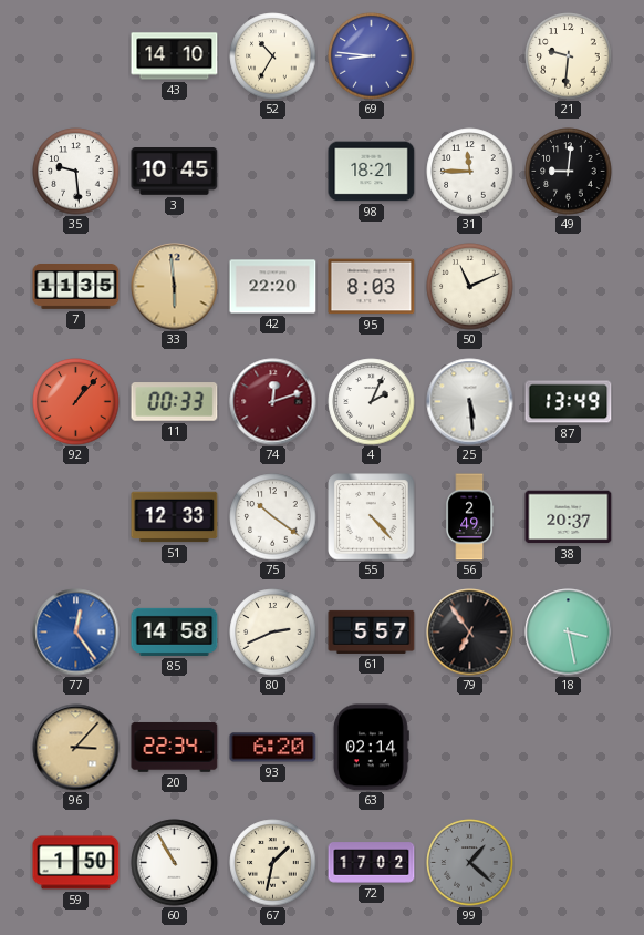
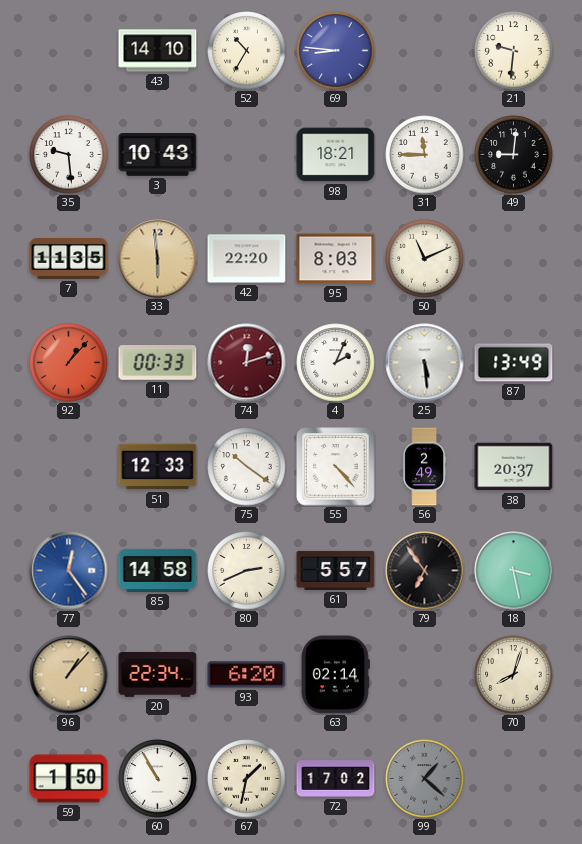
3: 10:45 -> 10:43 (158, 155)
96: 3:07 -> 1:07 (69, 675)
70: none -> 8:03 (514, 675)
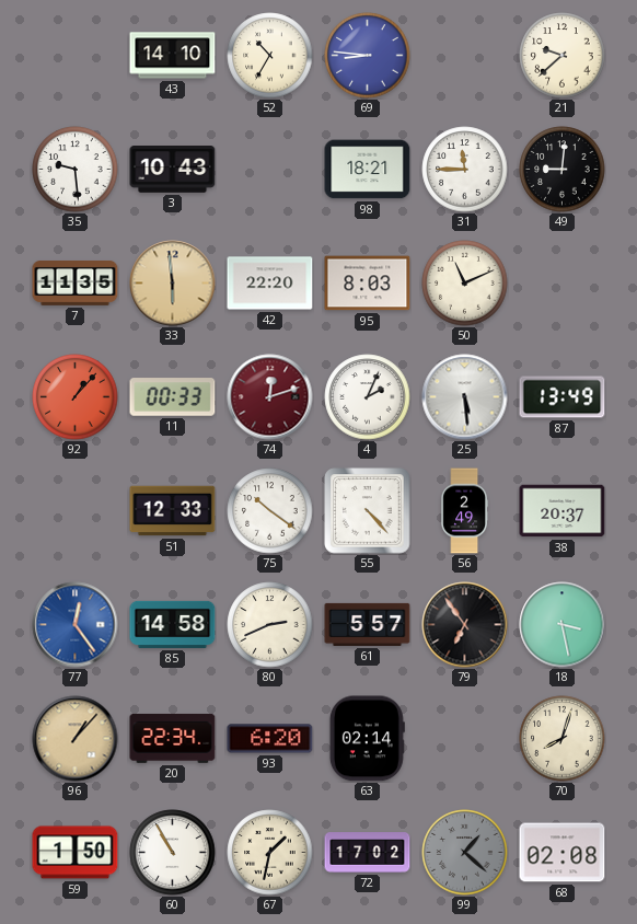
21: 9:31 -> 9:38 (563, 56)
68: none -> 02:08 (563, 853)
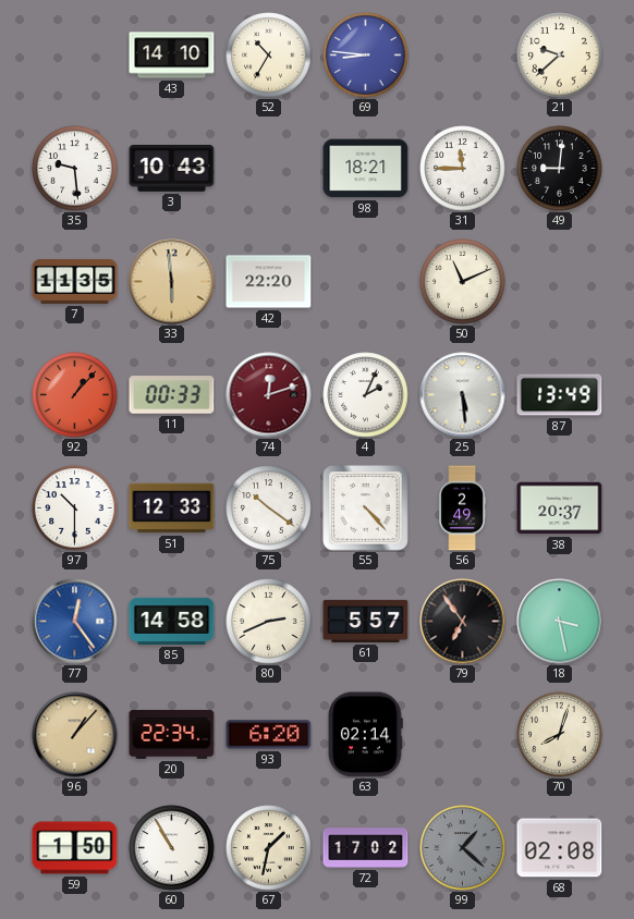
95: 8:03 -> none (368, 284)
97: none -> 10:30 (75, 508)
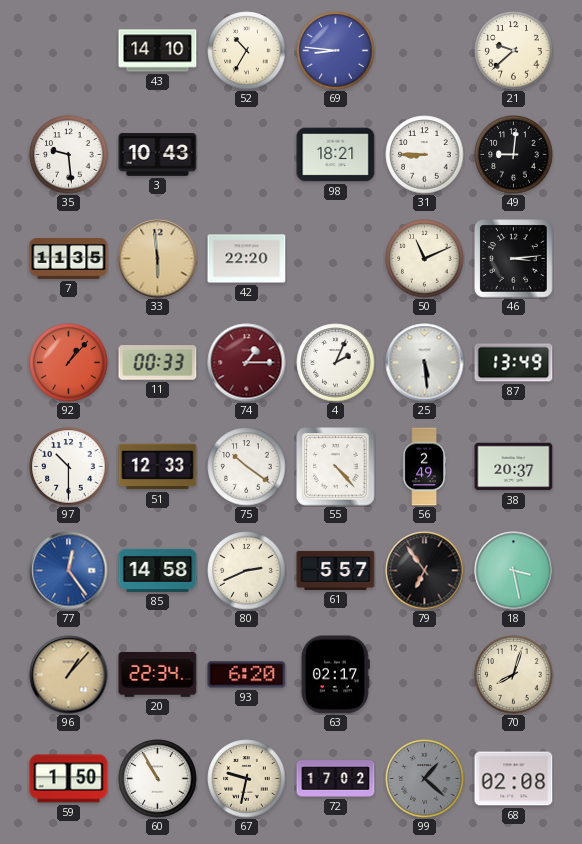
31: 11:45 -> 8:45 (425, 155)
46: none -> 3:14 (514, 259)
74: 12:12 -> 1:15 (247, 363)
63: 02:14 -> 02:17 (335, 675)
67: 1:32 -> 9:32 (247, 779)
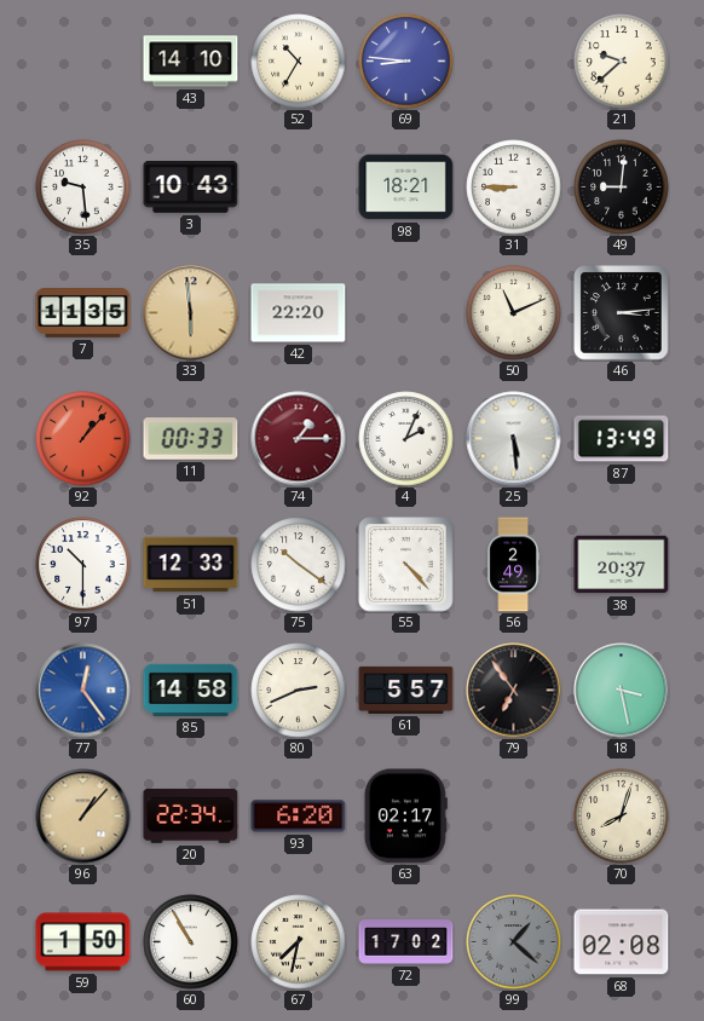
67: 9:32 -> 7:32 (299, 942)
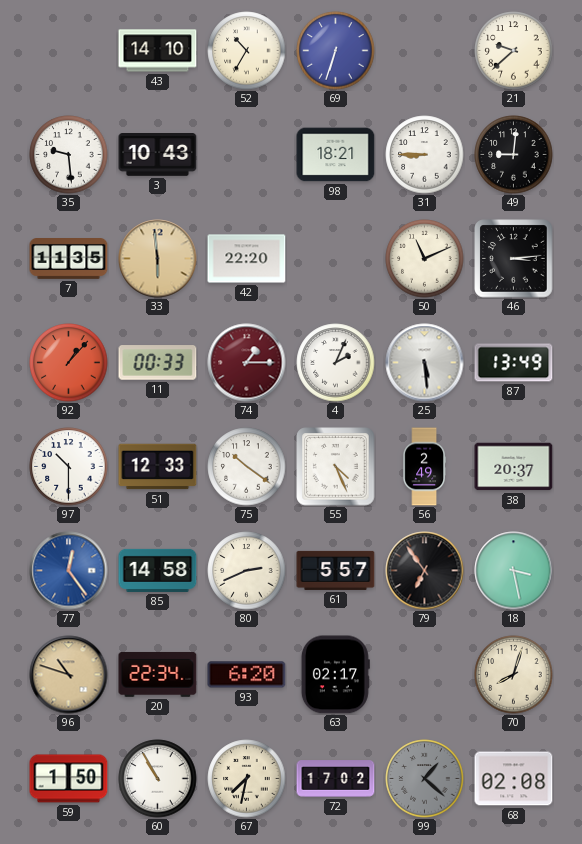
69: 8:46 -> 6:33 (336, 51)
55: 4:23 -> 4:26 (336, 467)
96: 1:07 -> 10:48 (69, 675)
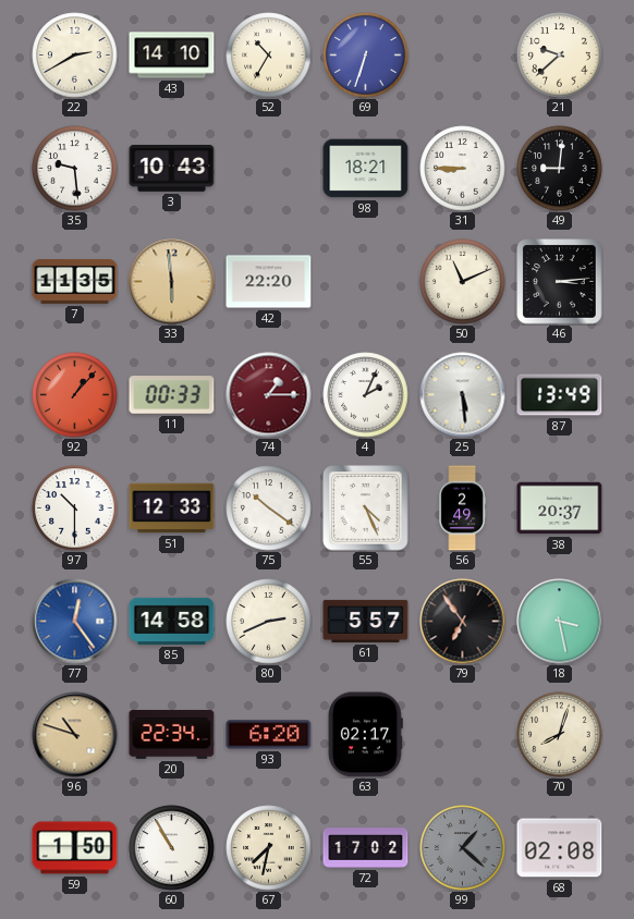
22: none -> 2:40 (75, 56)
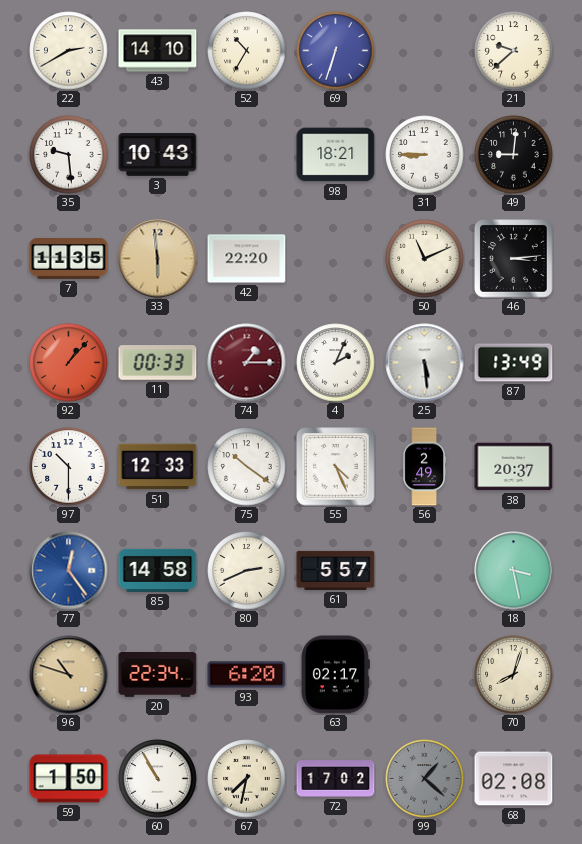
79: 6:54 -> none (463, 622)
